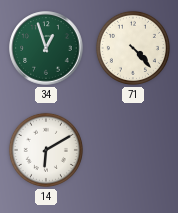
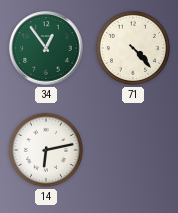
34: 12:57 -> 12:54 (46, 48)
14: 6:10 -> 6:13 (46, 150)
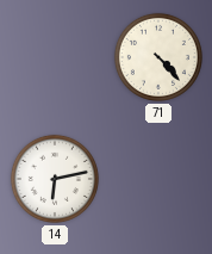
34: 12:54 -> none (46, 48)
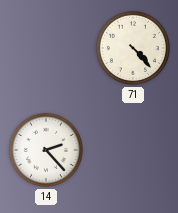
14: 6:13 -> 2:23 (46, 150)
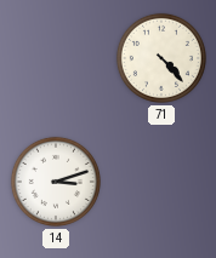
14: 2:23 -> 3:12 (56, 182)
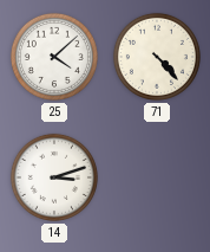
25: none -> 4:08 (54, 57)
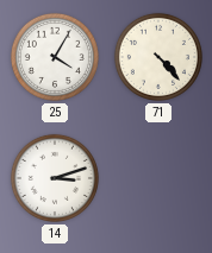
25: 4:08 -> 4:05 (55, 57)
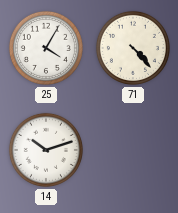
14: 3:12 -> 10:12 (46, 150)
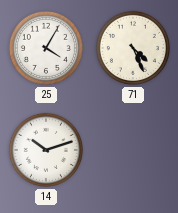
71: 4:23 -> 4:26 (133, 48)
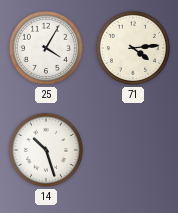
71: 4:26 -> 4:14 (133, 48)
14: 10:12 -> 10:27 (46, 150)
